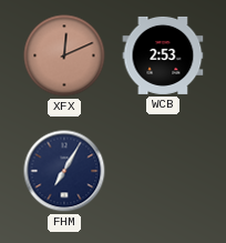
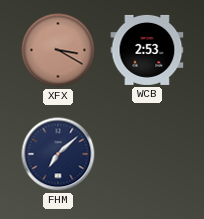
XFX: 12:11 -> 3:20 (58, 50)
FHM: 7:05 -> 7:08 (58, 154)
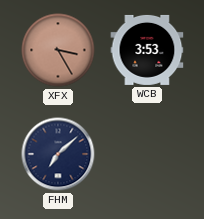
XFX: 3:20 -> 3:25 (58, 50)
WCB: 2:53 -> 3:53 (147, 50)
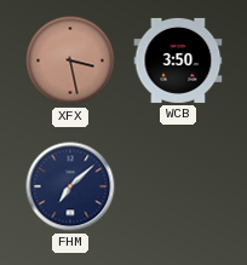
XFX: 3:25 -> 3:28 (70, 61)
WCB: 3:53 -> 3:50 (178, 61)
